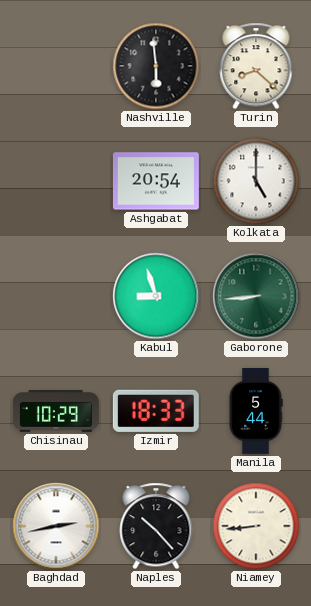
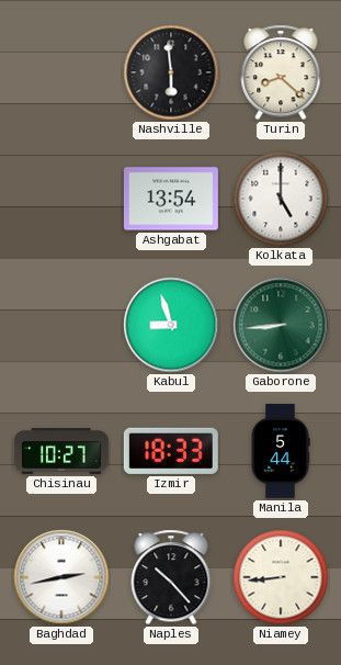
Ashgabat: 20:54 -> 13:54 (171, 199)
Chisinau: 10:29 -> 10:27 (61, 451)
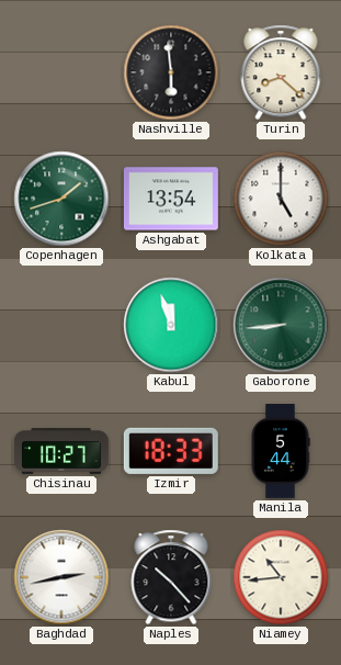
Copenhagen: none -> 1:42 (61, 199)
Kabul: 8:57 -> 11:57 (171, 325)
Niamey: 8:44 -> 10:44 (281, 577)
